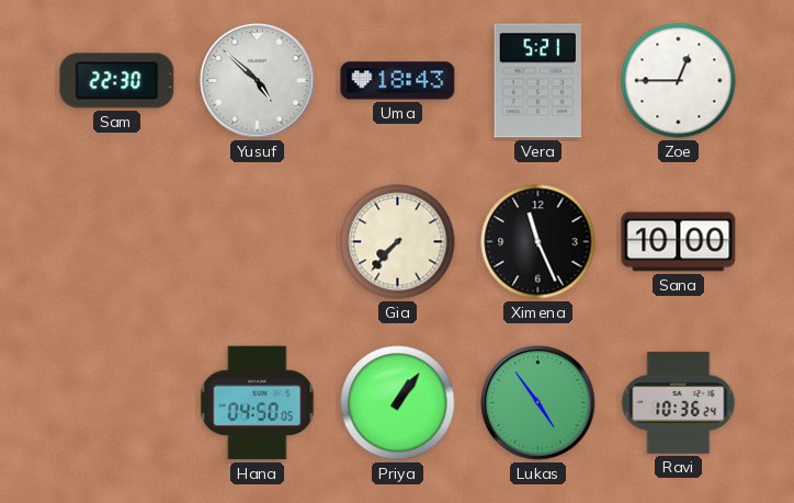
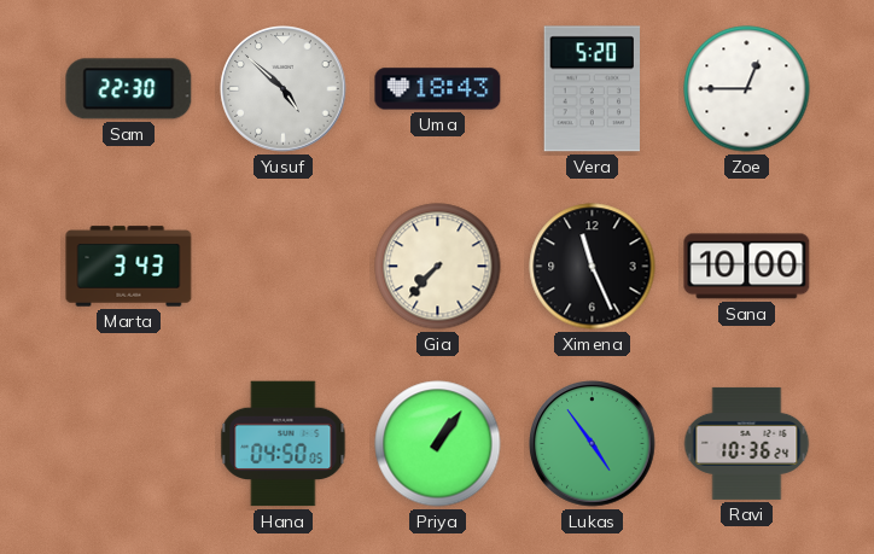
Vera: 5:21 -> 5:20 (592, 89)
Marta: none -> 3:43 (129, 267)
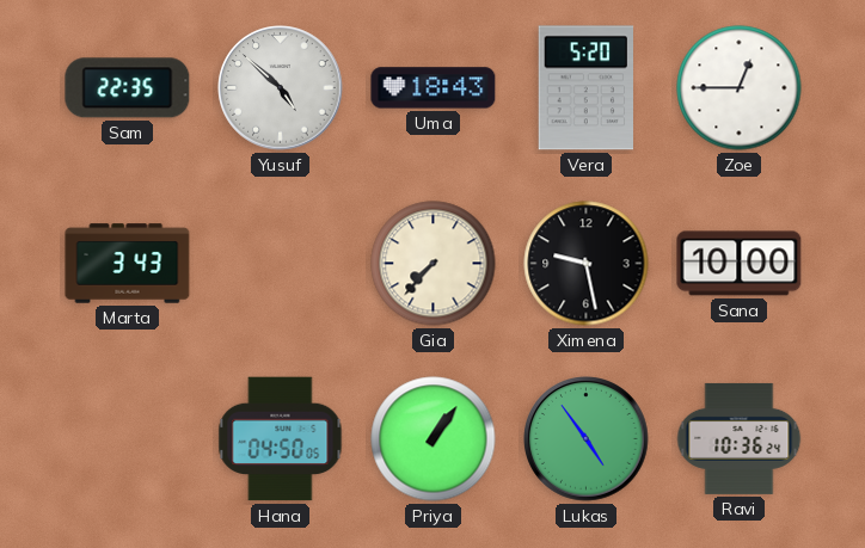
Sam: 22:30 -> 22:35 (128, 88)
Ximena: 11:26 -> 9:28 (587, 264)
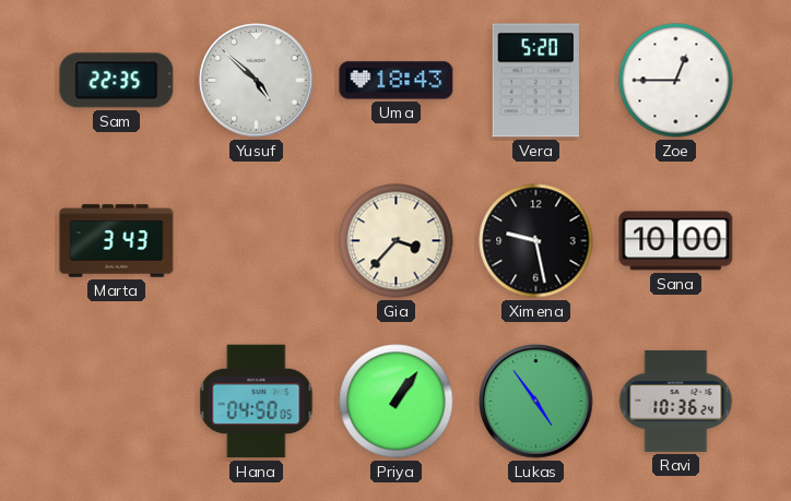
Gia: 7:37 -> 3:37 (397, 241)
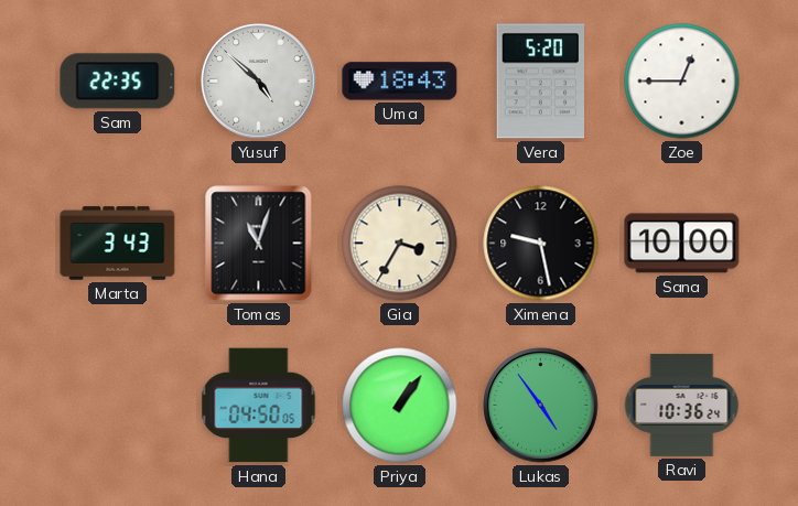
Tomas: none -> 11:03 (259, 244)
Gia: 3:37 -> 3:35 (400, 244)
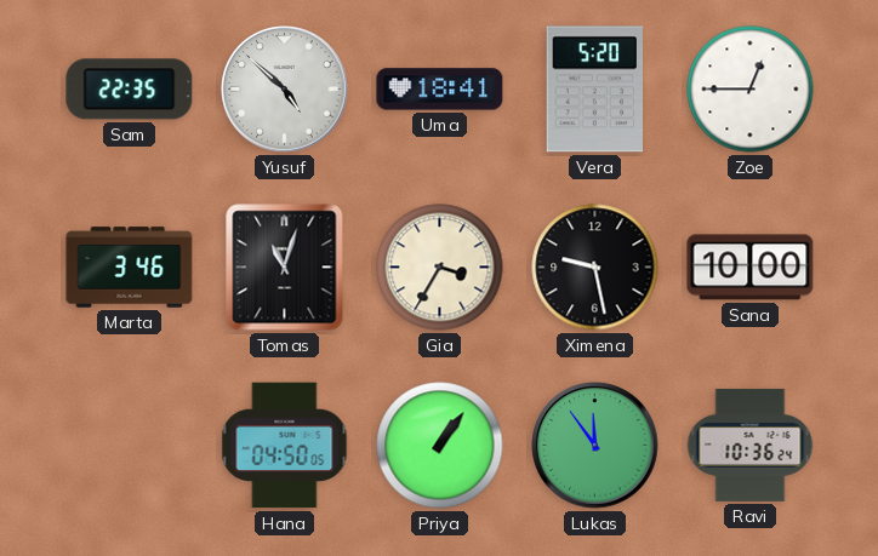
Uma: 18:43 -> 18:41 (440, 90)
Marta: 3:43 -> 3:46 (130, 268)
Lukas: 4:54 -> 11:54 (595, 446)
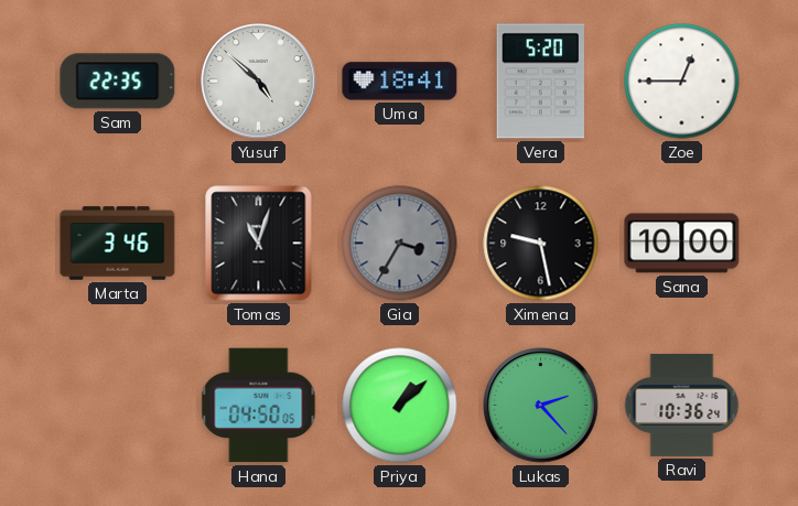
Gia dial: cream -> grey (400, 244)
Priya: 1:06 -> 1:08 (400, 406)
Lukas: 11:54 -> 2:23 (541, 406)
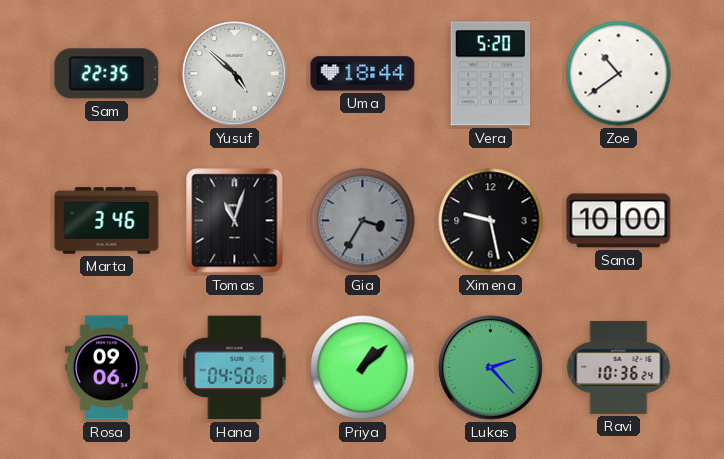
Uma: 18:41 -> 18:44 (363, 74)
Zoe: 12:45 -> 10:39 (619, 74)
Rosa: none -> 09:06 (106, 368)
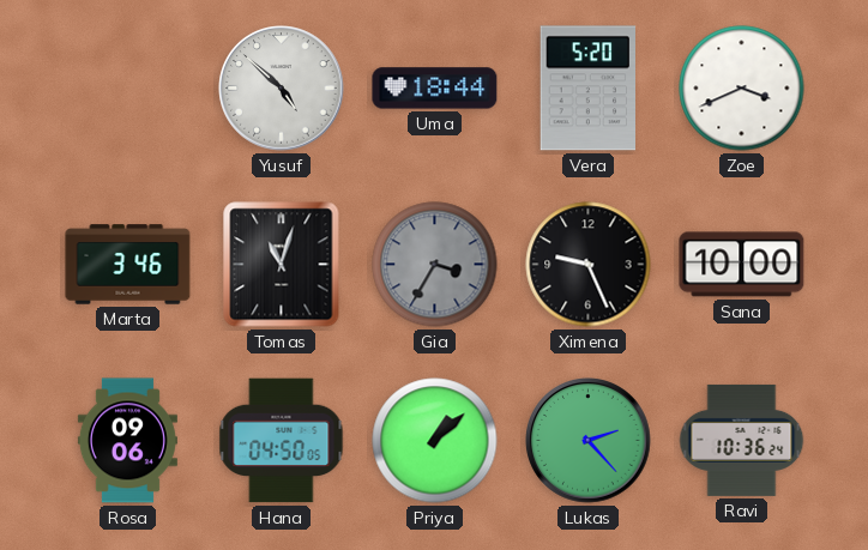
Sam: 22:35 -> none (107, 74)
Zoe: 10:39 -> 3:41 (742, 89)
Ximena: 9:28 -> 9:26 (589, 265)
